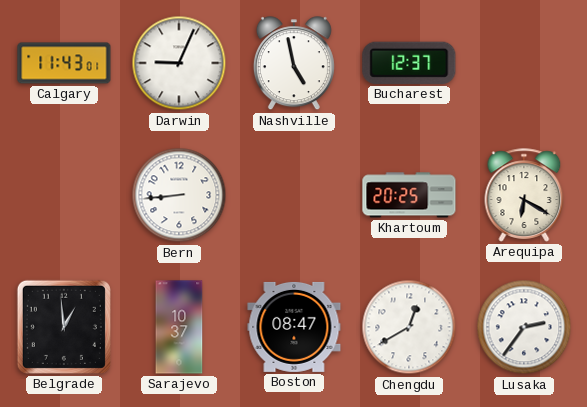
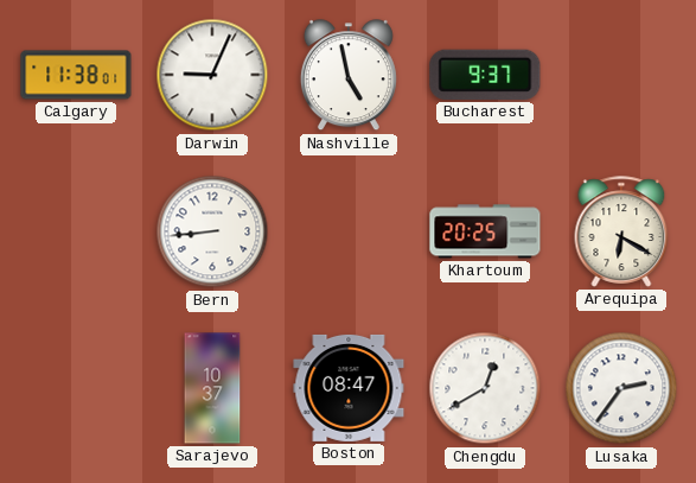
Calgary: 11:43 -> 11:38 (76, 75)
Bucharest: 12:37 -> 9:37 (485, 75)
Belgrade: 12:59 -> none (64, 327)
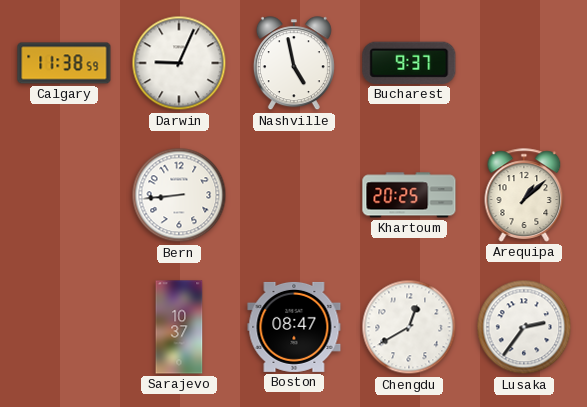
Calgary: 11:38:01 -> 11:38:59 (64, 63)
Arequipa: 6:20 -> 1:08 (524, 195)
